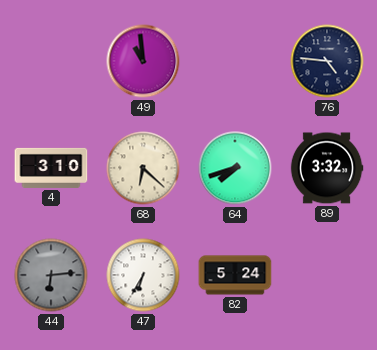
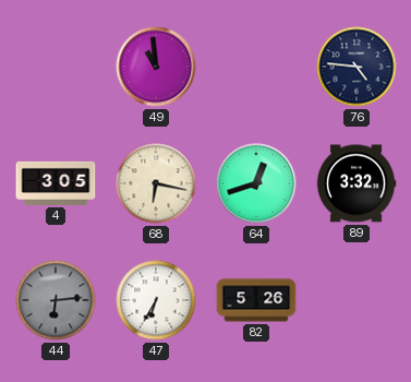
4: 3:10 -> 3:05 (56, 183)
68: 6:22 -> 6:17 (156, 183)
64: 7:42 -> 12:42 (256, 183)
82: 5:24 -> 5:26 (256, 300)
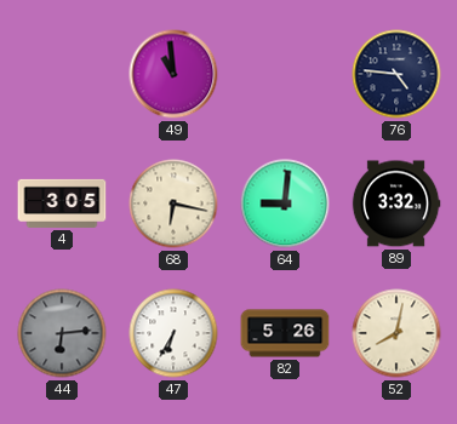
64: 12:42 -> 9:01 (285, 204)
52: none -> 8:02 (396, 333)
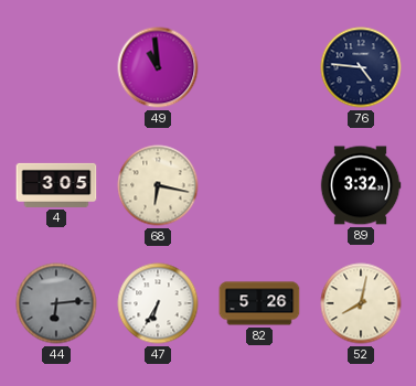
64: 9:01 -> none (285, 204)
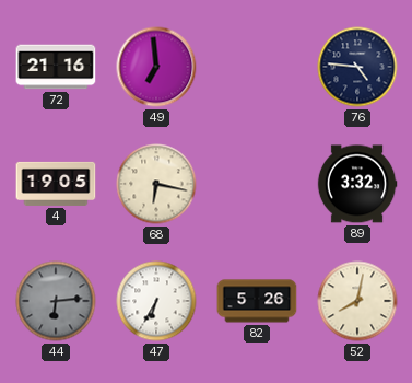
72: none -> 21:16 (56, 67)
49: 10:59 -> 6:59 (156, 67)
4: 3:05 -> 19:05 (56, 184)
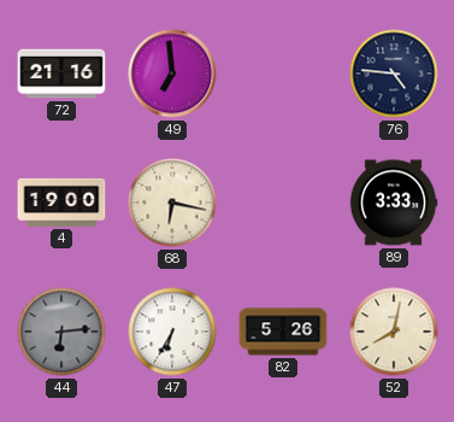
4: 19:05 -> 19:00 (61, 203)
89: 3:32 -> 3:33 (394, 203)
